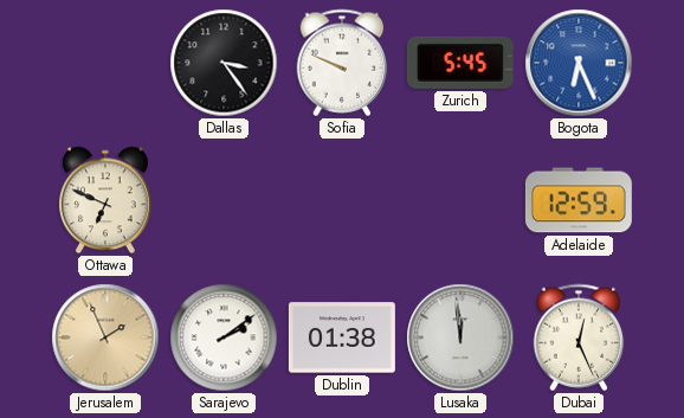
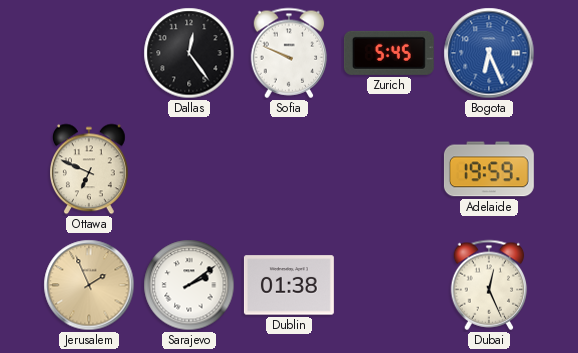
Dallas: 3:24 -> 12:24 (189, 53)
Adelaide: 12:59 -> 19:59 (489, 169)
Lusaka: 11:59 -> none (460, 337)
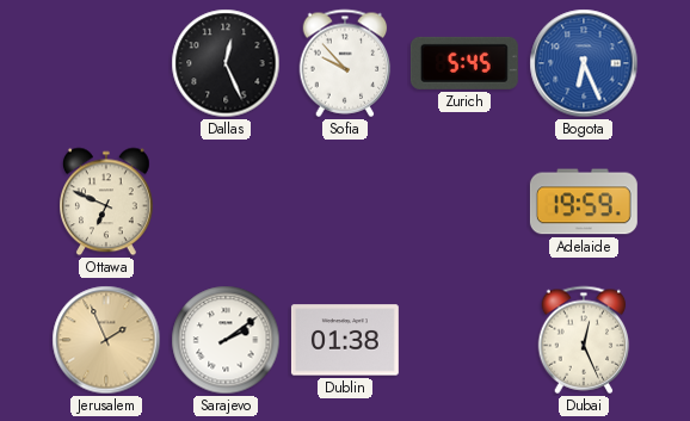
Dallas: 12:24 -> 12:26 (226, 63)
Sofia: 9:49 -> 9:53 (345, 63)
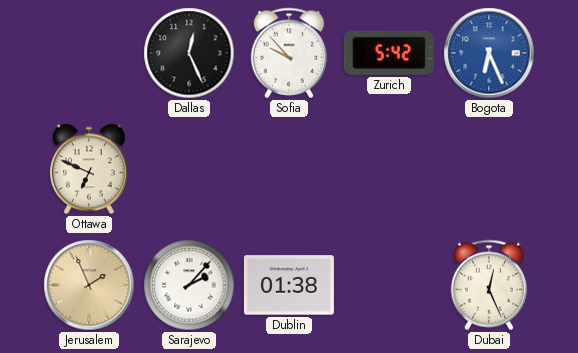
Zurich: 5:45 -> 5:42 (389, 53)
Adelaide: 19:59 -> none (584, 202)
Sarajevo: 2:09 -> 2:07 (189, 285)
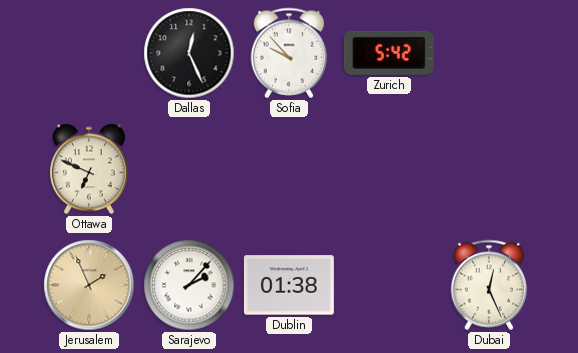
Bogota: 6:26 -> none (489, 53)
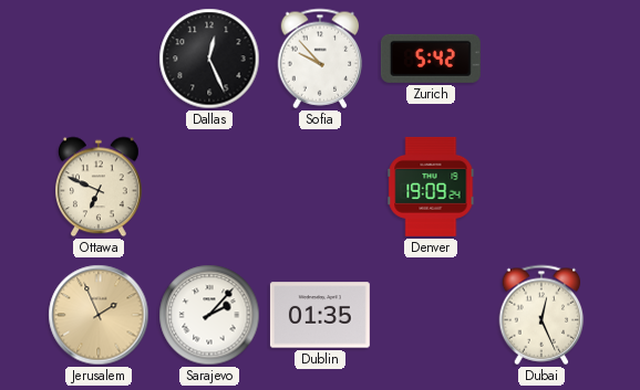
Denver: none -> 19:09 (431, 187)
Dublin: 01:38 -> 01:35 (320, 315)
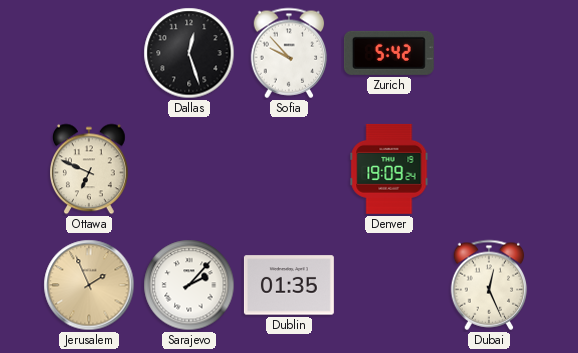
Dallas: 12:26 -> 12:27 (189, 53)
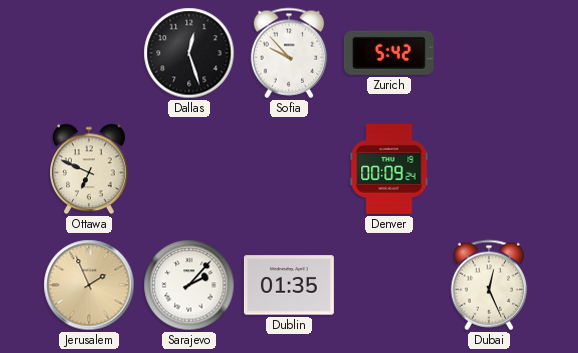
Denver: 19:09 -> 00:09 (389, 169)
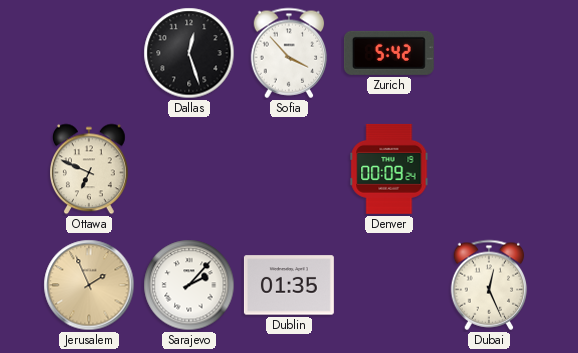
Sofia: 9:53 -> 3:53 (289, 53)
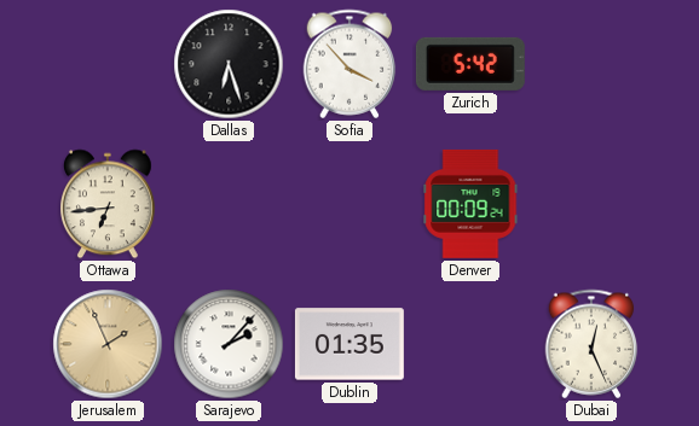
Dallas: 12:27 -> 6:27 (229, 64)
Ottawa: 6:49 -> 6:44 (109, 204)
